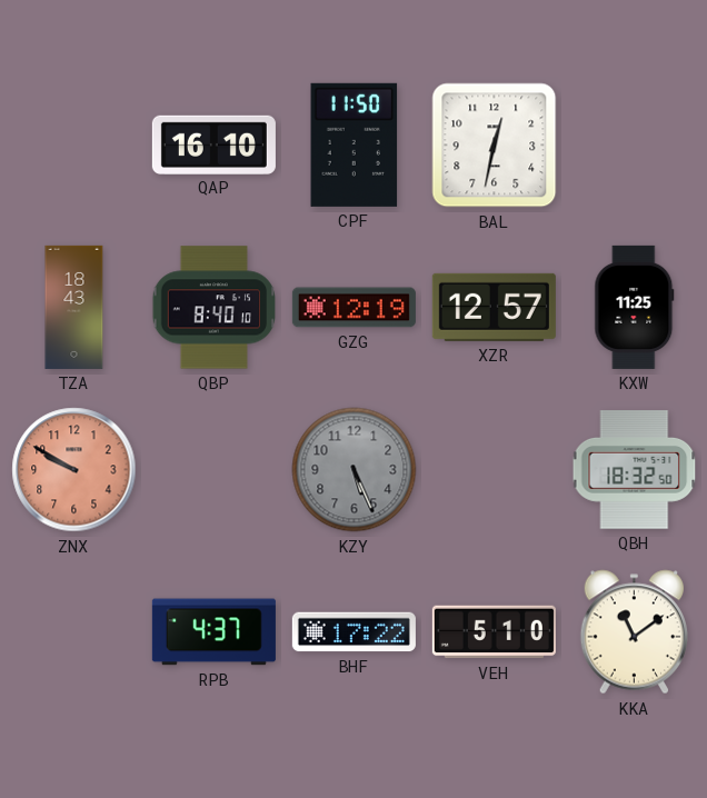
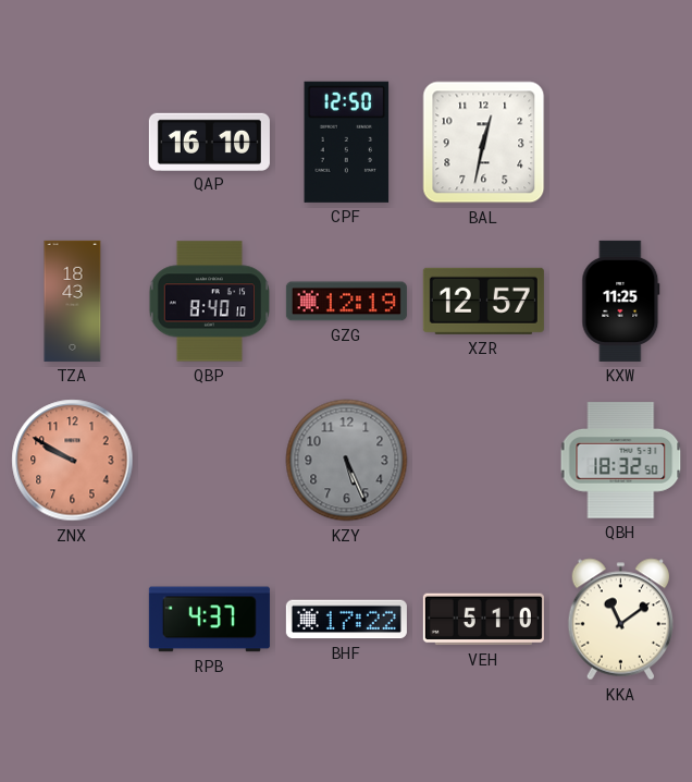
CPF: 11:50 -> 12:50 (347, 142)
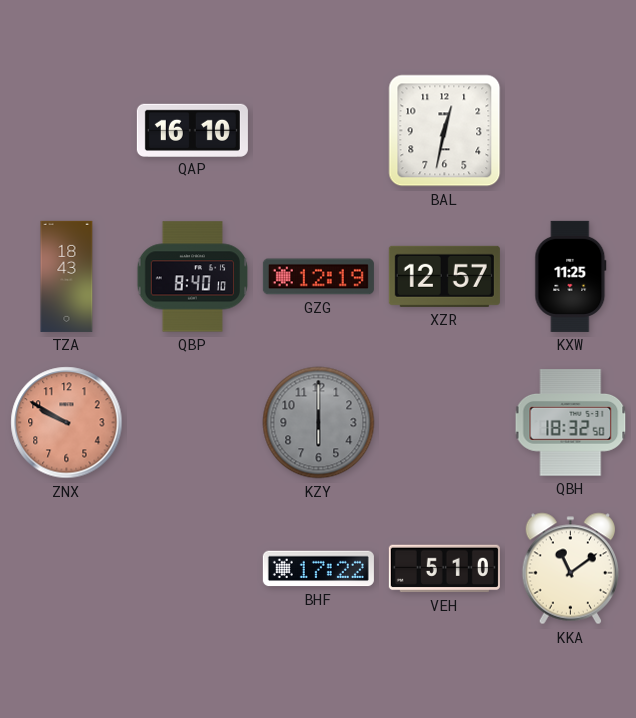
CPF: 12:50 -> none (347, 142)
KZY: 5:26 -> 6:00 (319, 423)
RPB: 4:37 -> none (209, 620)
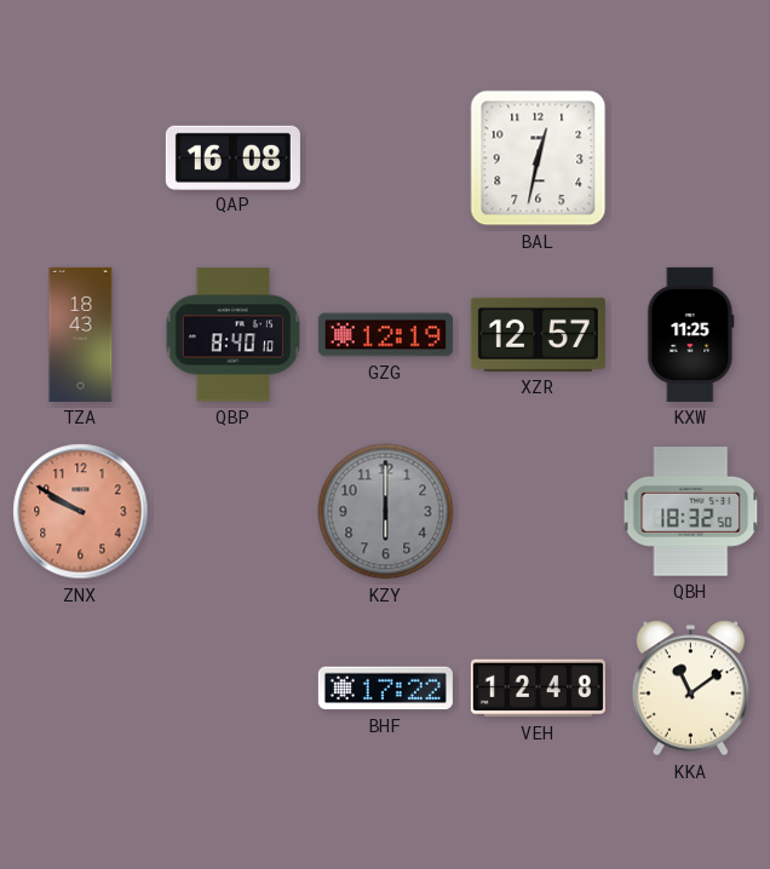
QAP: 16:10 -> 16:08 (232, 157)
VEH: 5:10 -> 12:48 (538, 689)
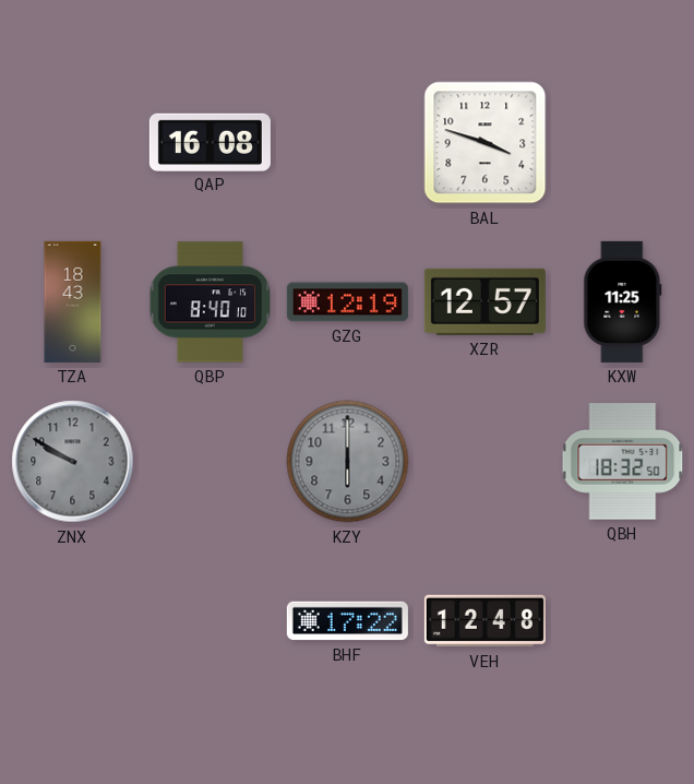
BAL: 12:32 -> 3:48 (486, 143)
ZNX dial: salmon -> grey (73, 462)
KKA: 11:09 -> none (690, 689)
